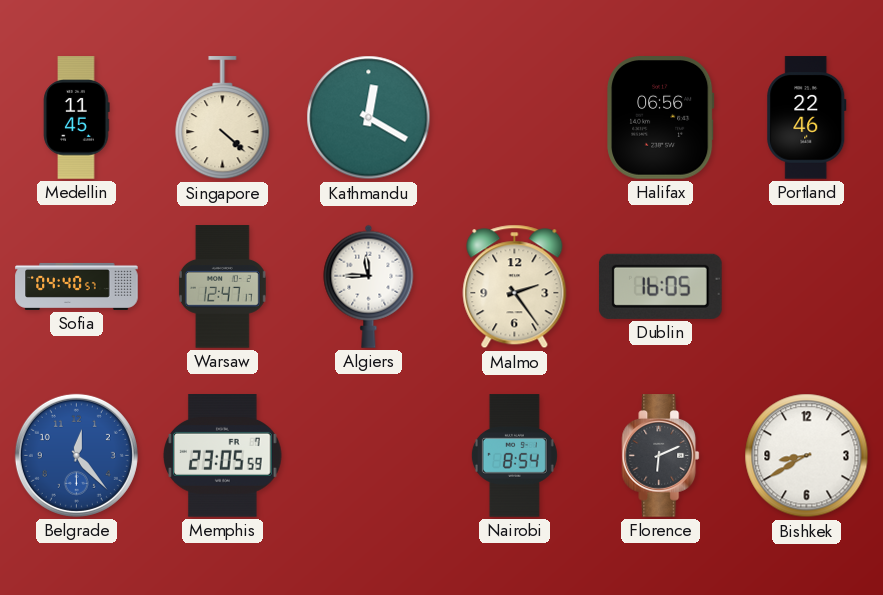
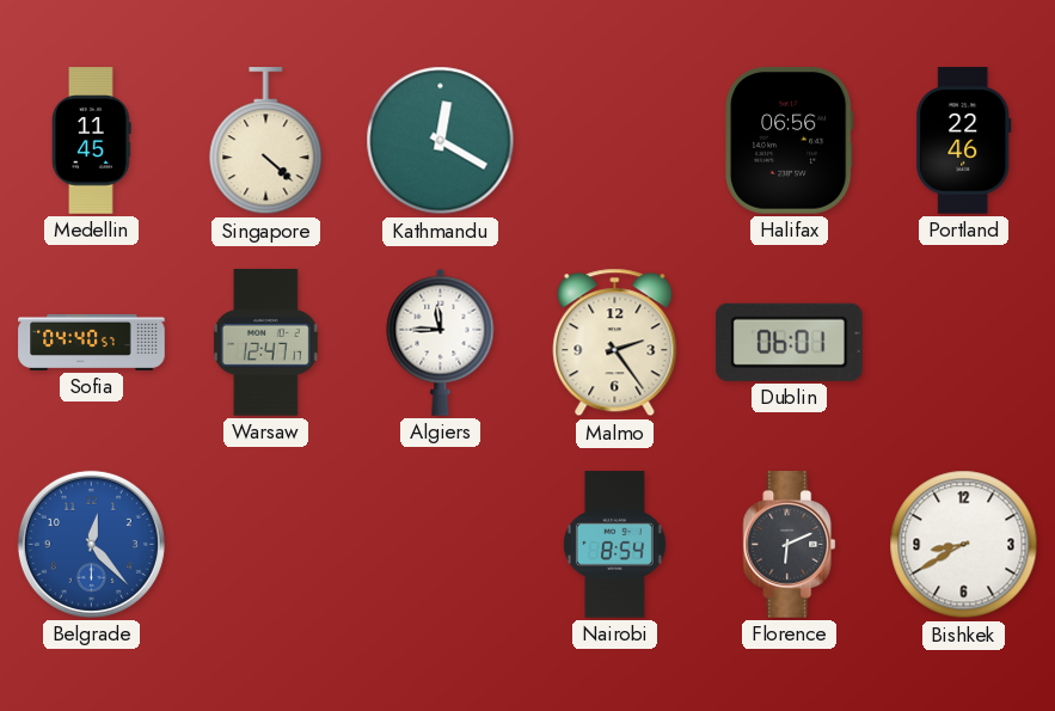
Dublin: 16:05 -> 06:01 (789, 342)
Memphis: 23:05 -> none (223, 456)
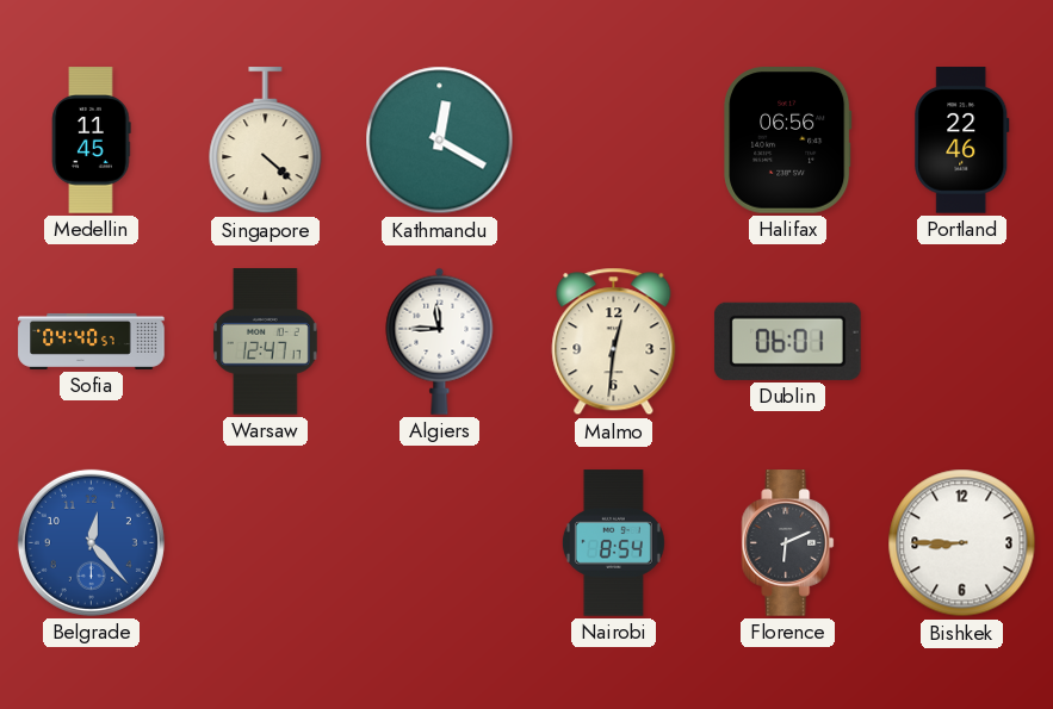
Malmo: 2:24 -> 12:31 (614, 342)
Bishkek: 8:40 -> 8:45 (962, 543)
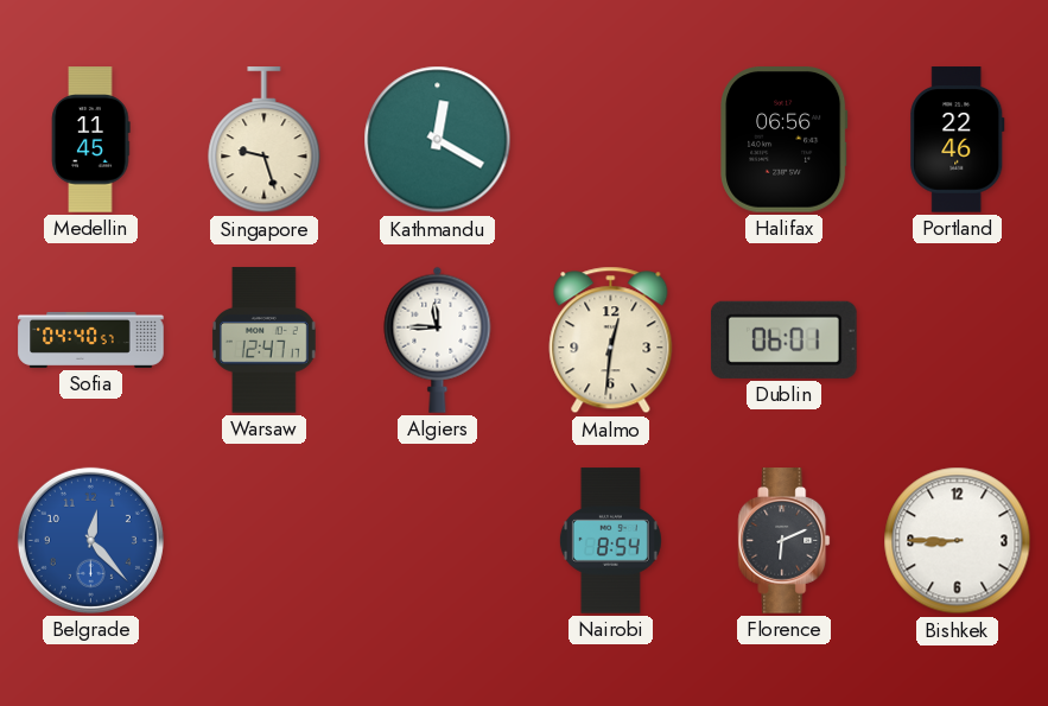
Singapore: 4:22 -> 9:27 (265, 140)
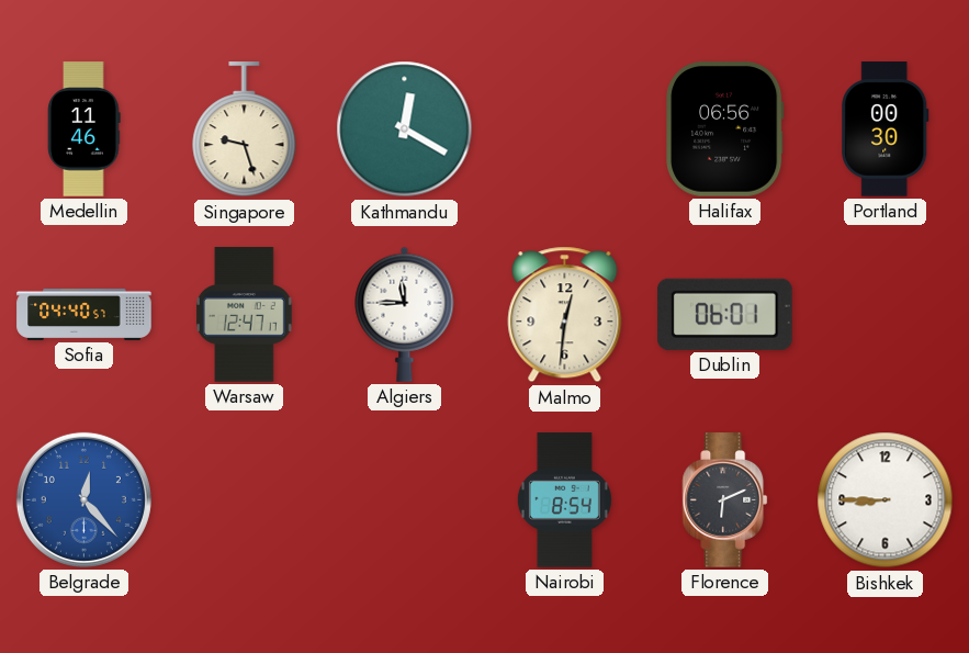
Medellin: 11:45 -> 11:46 (84, 130)
Portland: 22:46 -> 00:30 (886, 130)
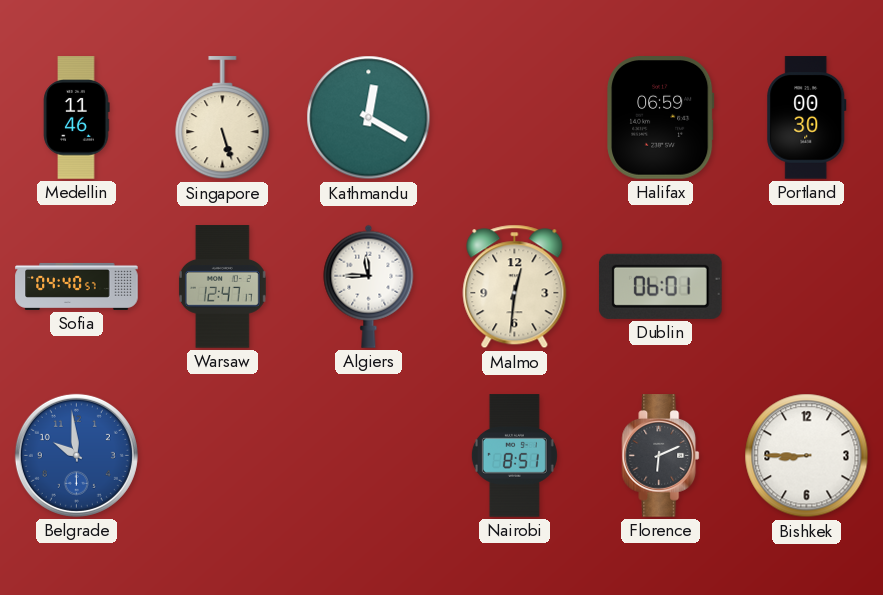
Singapore: 9:27 -> 5:27 (223, 118)
Halifax: 06:56 -> 06:59 (661, 118)
Belgrade: 12:23 -> 9:59 (76, 455)
Nairobi: 8:54 -> 8:51 (514, 456)
